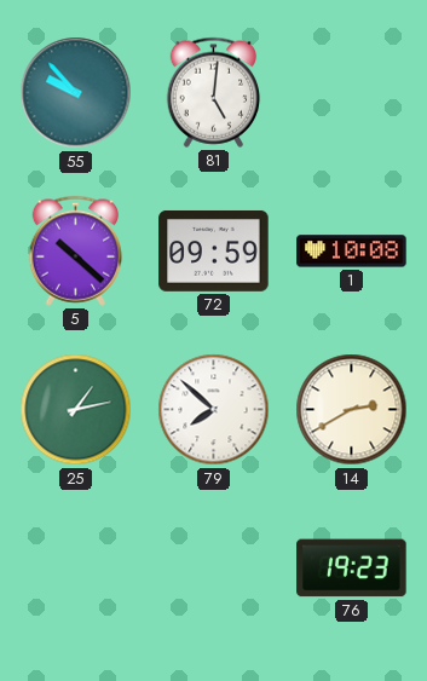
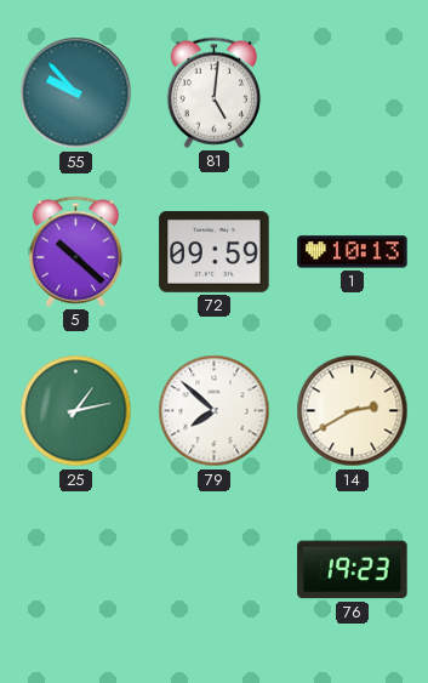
1: 10:08 -> 10:13 (353, 252)
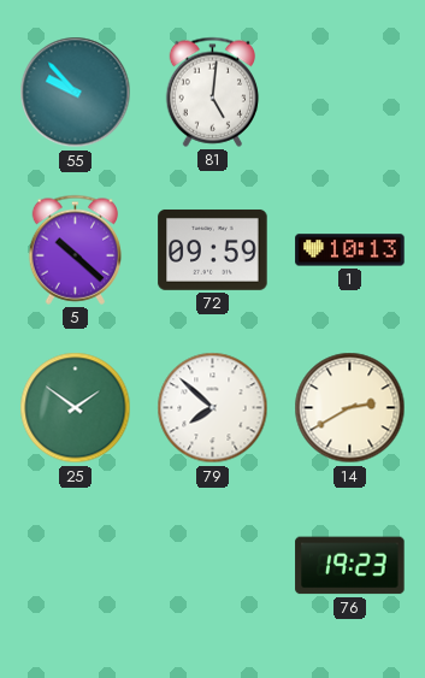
25: 1:13 -> 1:51 (76, 408)
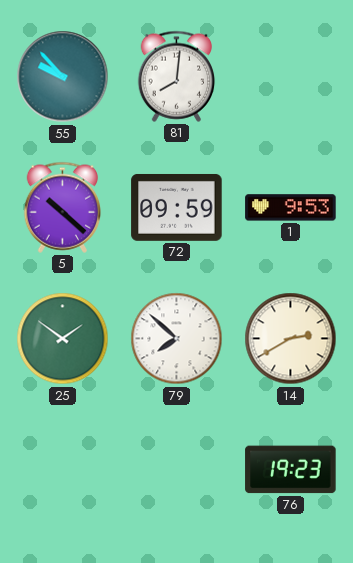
81: 5:01 -> 8:01 (177, 76)
1: 10:13 -> 9:53 (291, 208)
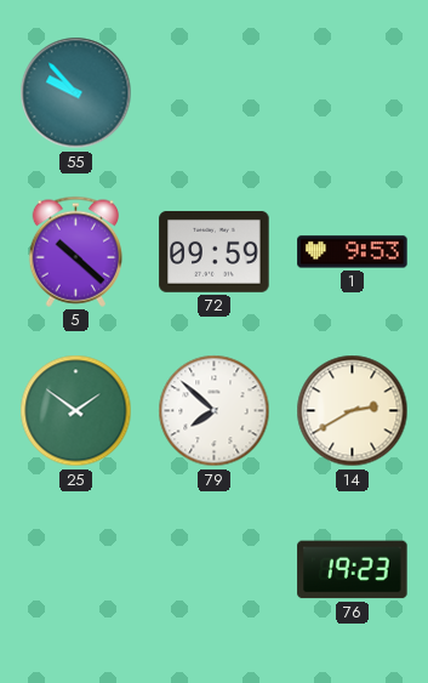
81: 8:01 -> none (177, 76)
